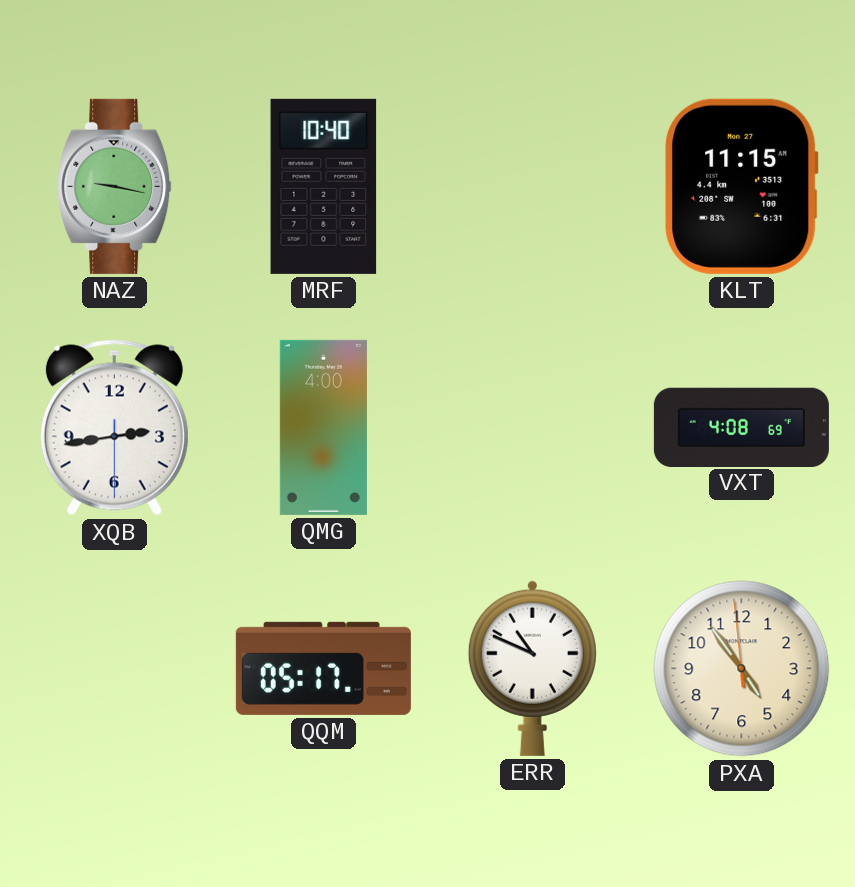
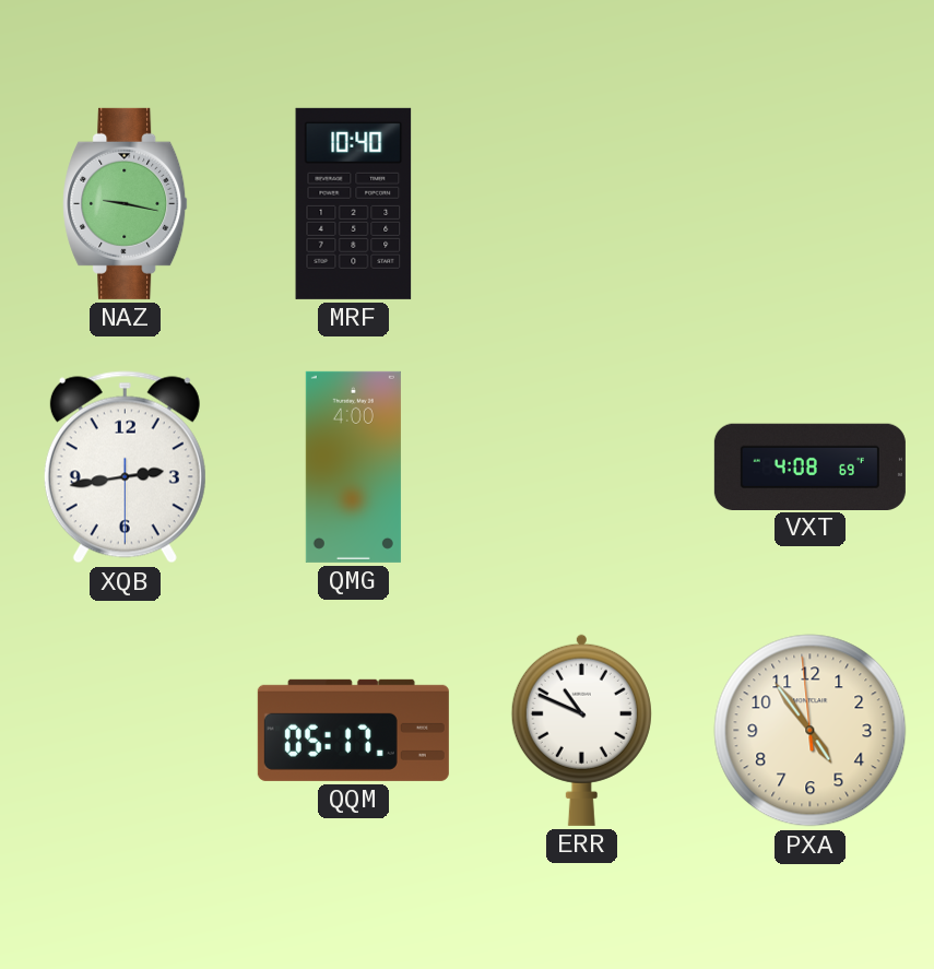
KLT: 11:15 -> none (742, 186)
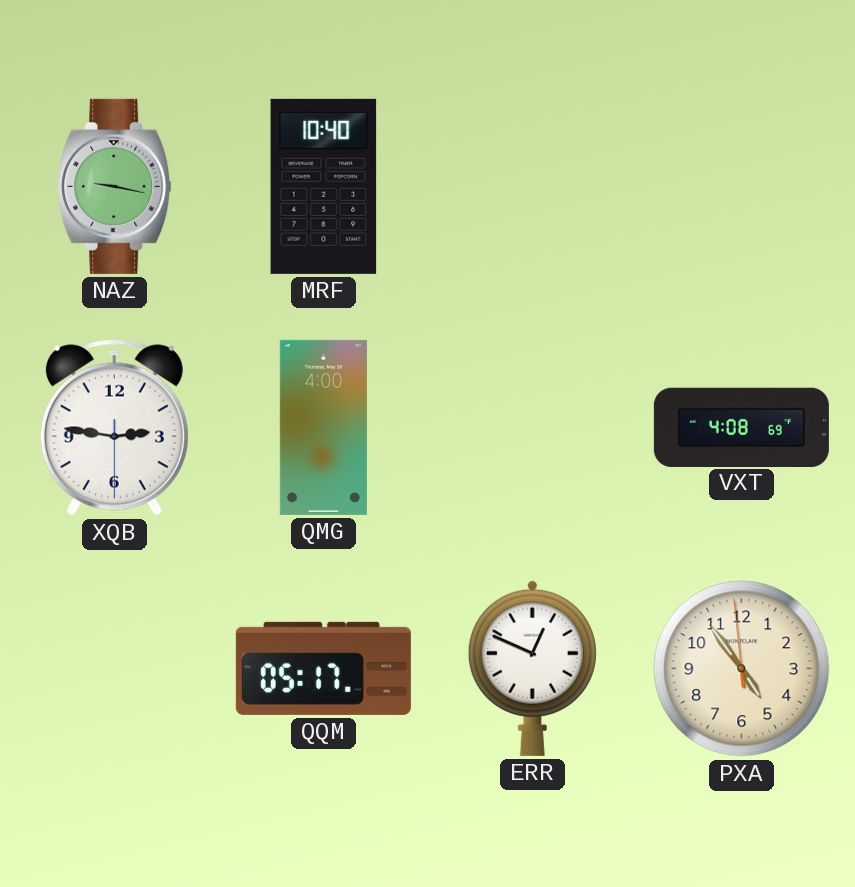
XQB: 2:43 -> 2:46 (114, 428)
ERR: 10:49 -> 12:49 (532, 668)
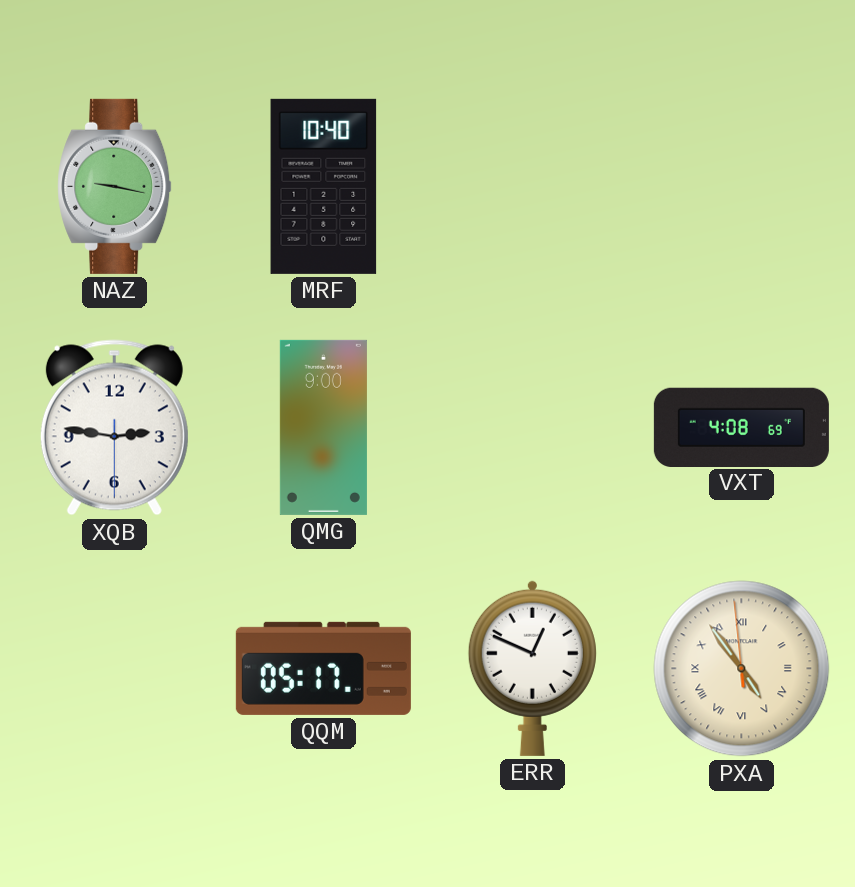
QMG: 4:00 -> 9:00 (323, 427)
PXA numerals: Arabic -> Roman (742, 669)
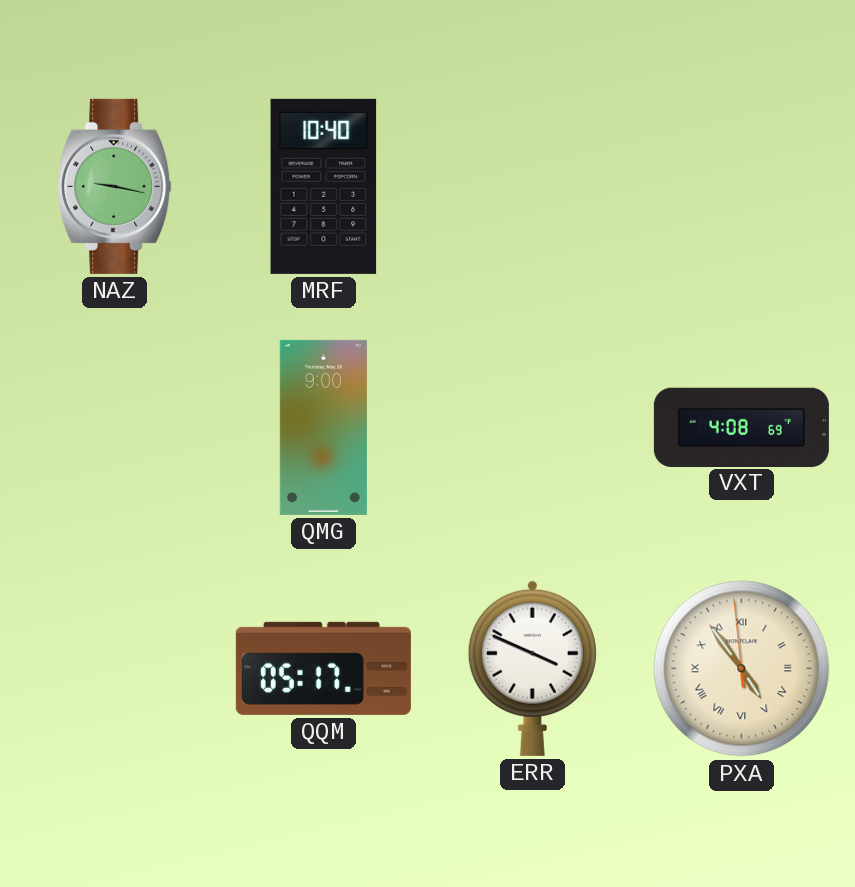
XQB: 2:46 -> none (114, 428)
ERR: 12:49 -> 3:49 (532, 668)
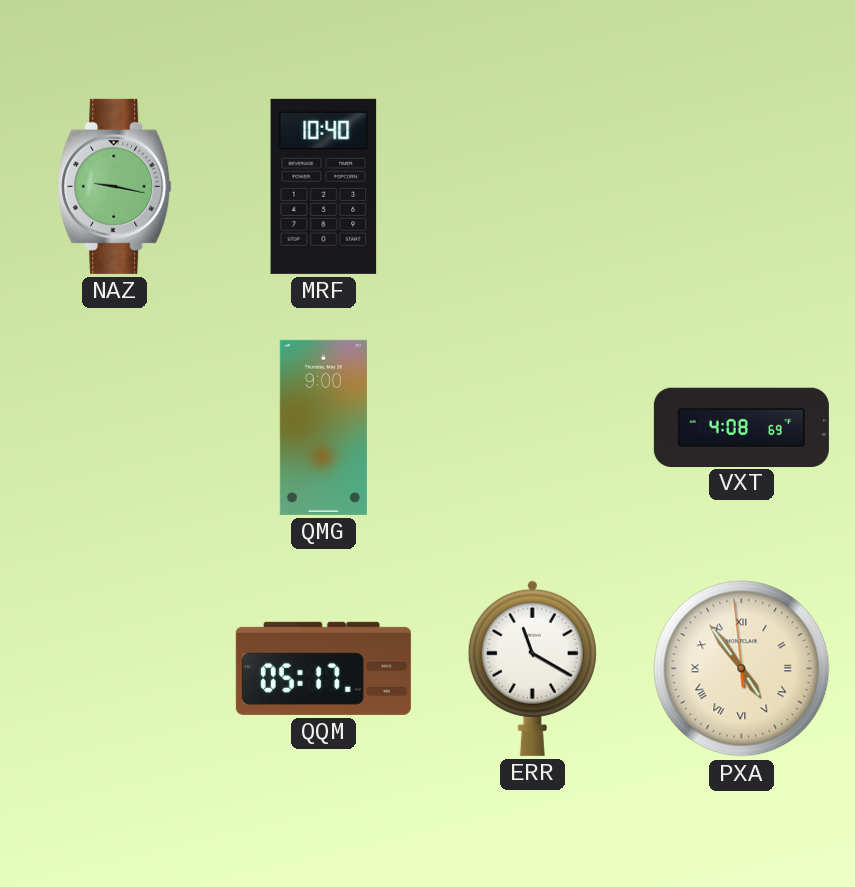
ERR: 3:49 -> 11:20 (532, 668)
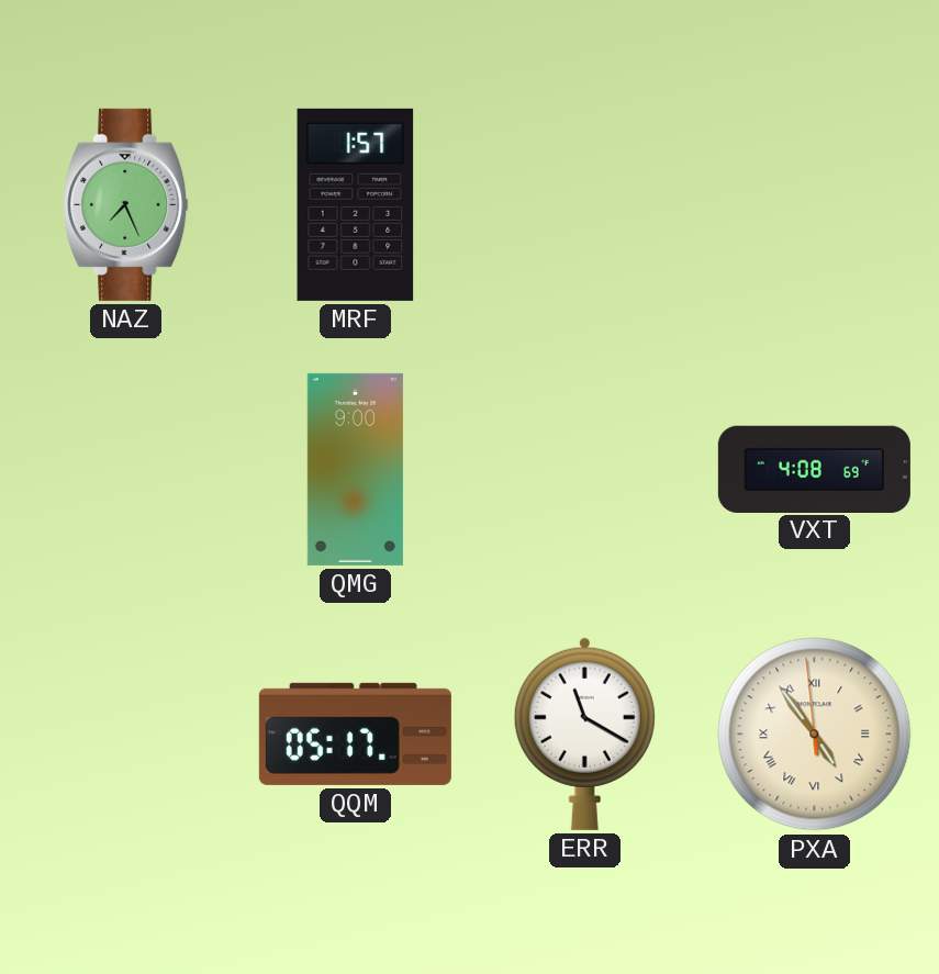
NAZ: 9:17 -> 7:26 (126, 204)
MRF: 10:40 -> 1:57 (356, 204)
